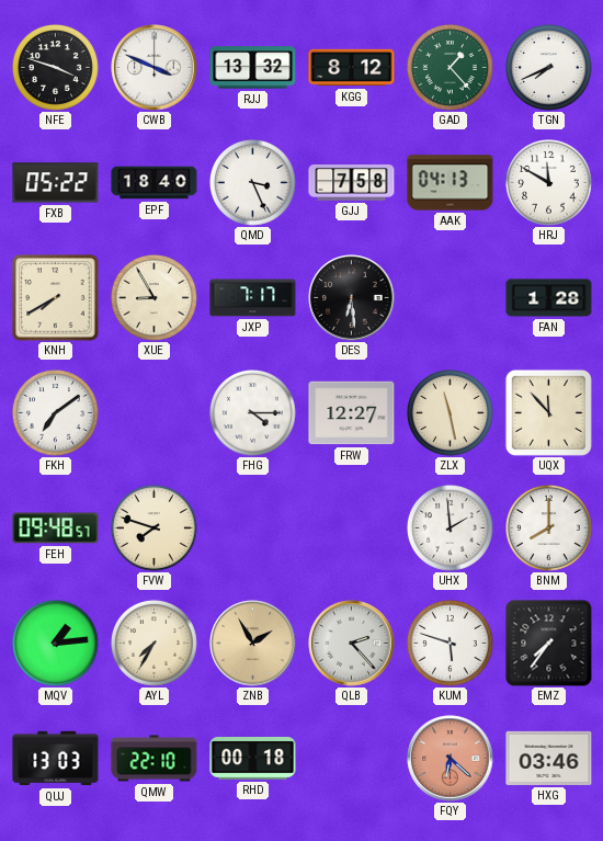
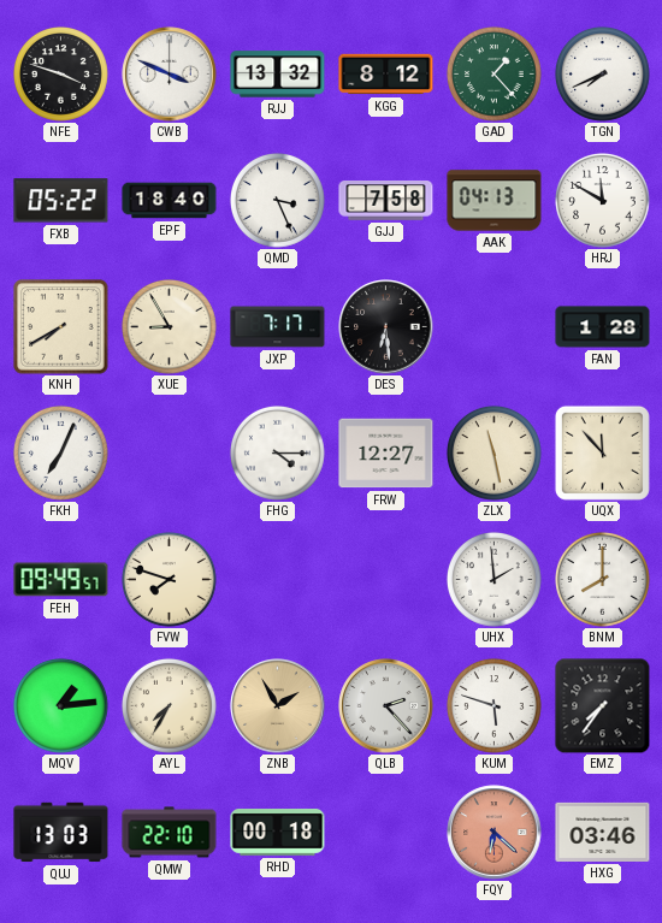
FKH: 7:09 -> 7:04 (60, 452)
FEH: 09:48 -> 09:49 (61, 580)
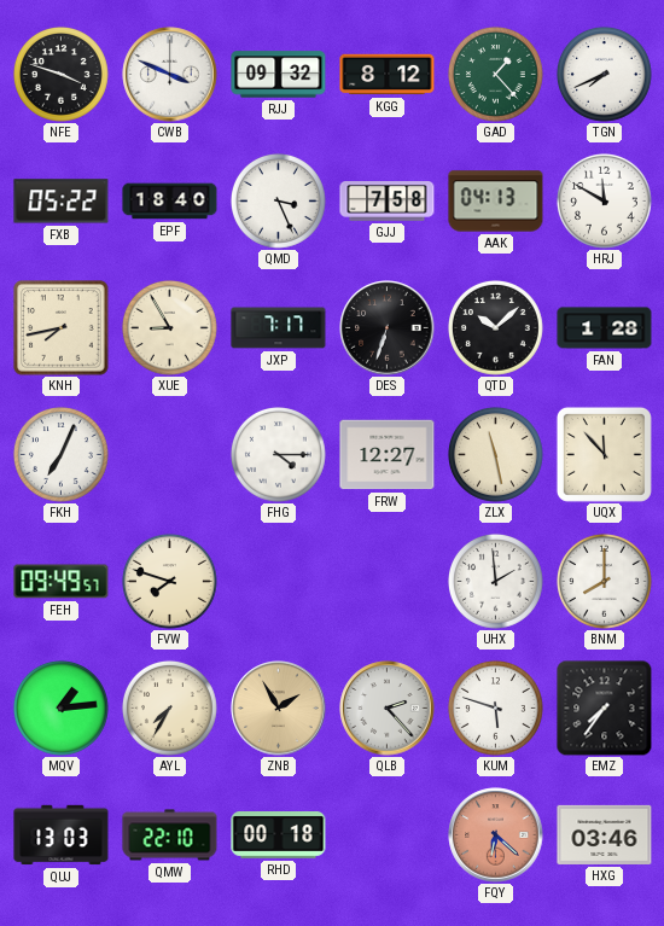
RJJ: 13:32 -> 09:32 (279, 75)
KNH: 7:40 -> 7:43 (62, 328)
DES: 6:29 -> 6:33 (388, 328)
QTD: none -> 10:08 (495, 327)
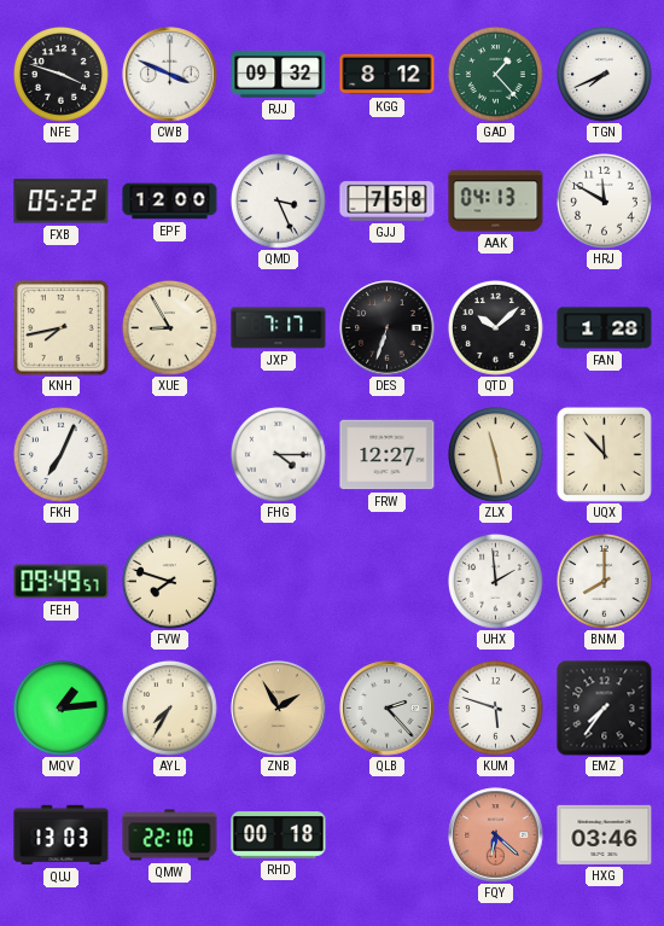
EPF: 18:40 -> 12:00 (170, 202)
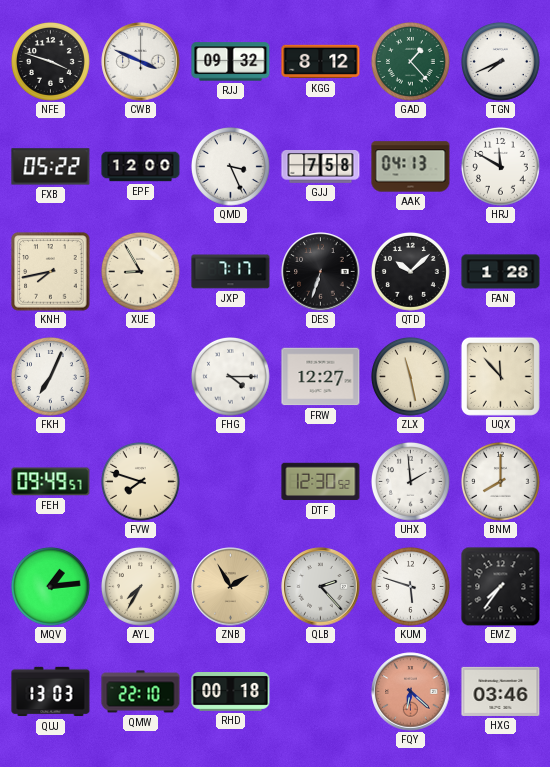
DTF: none -> 12:30 (321, 482)
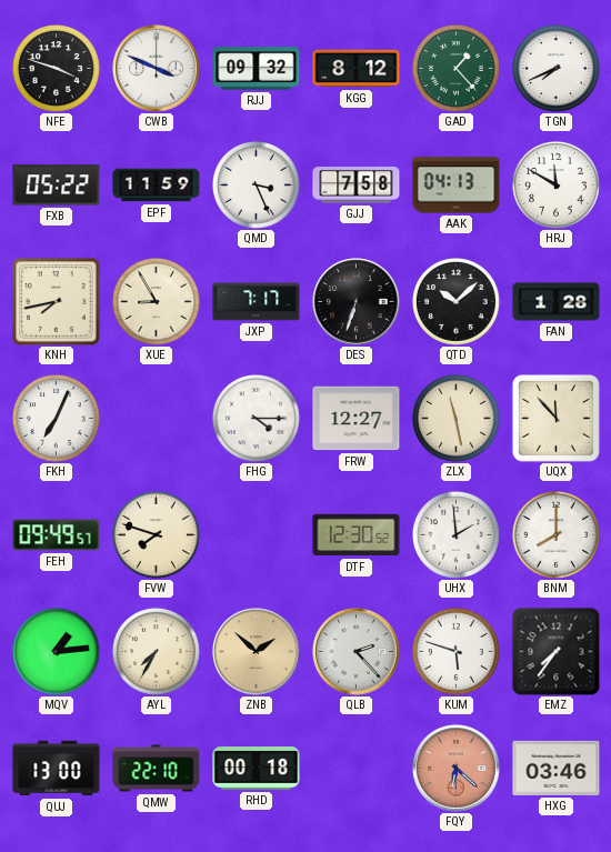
EPF: 12:00 -> 11:59 (157, 186)
ZNB: 1:55 -> 1:52 (257, 652)
QUJ: 13:03 -> 13:00 (57, 769)
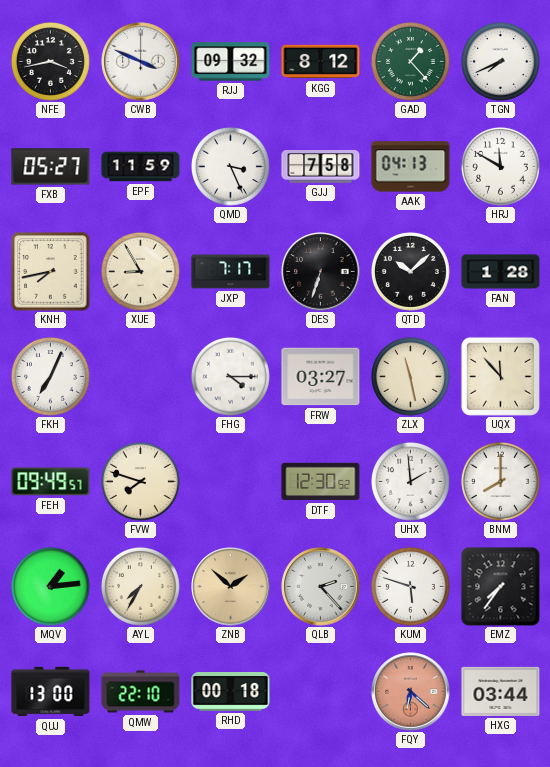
NFE: 3:48 -> 3:43 (50, 61)
FXB: 05:22 -> 05:27 (51, 167)
FRW: 12:27 -> 03:27 (321, 377)
HXG: 03:46 -> 03:44 (501, 691)
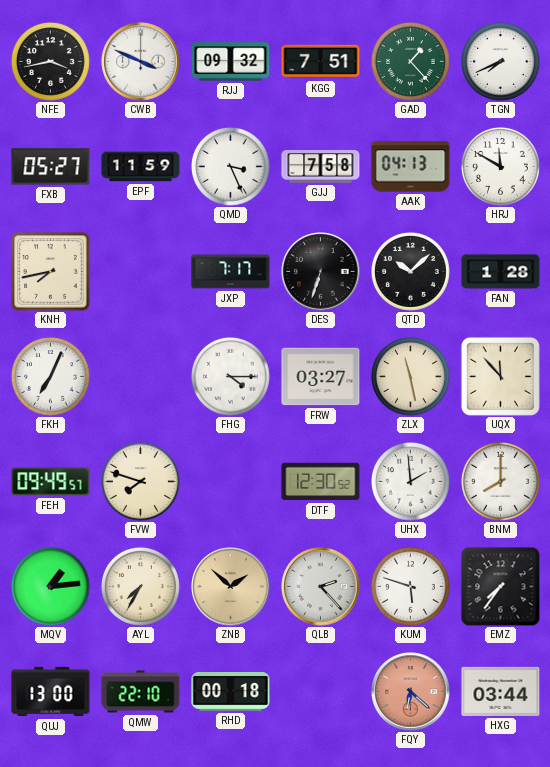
KGG: 8:12 -> 7:51 (321, 62)
XUE: 8:55 -> none (140, 271)
